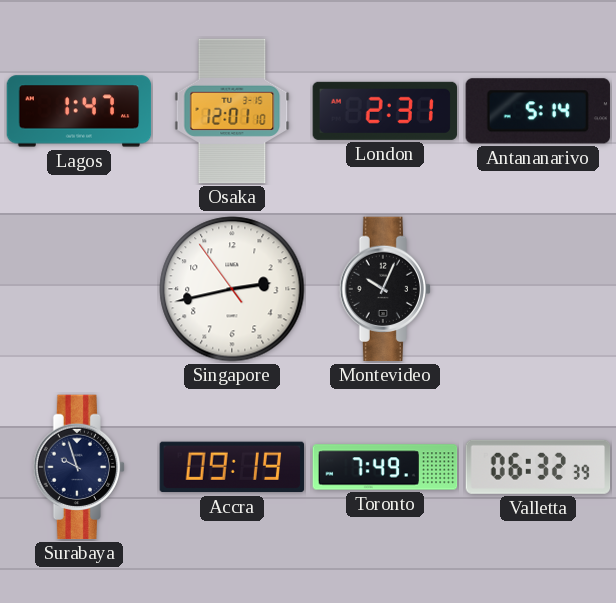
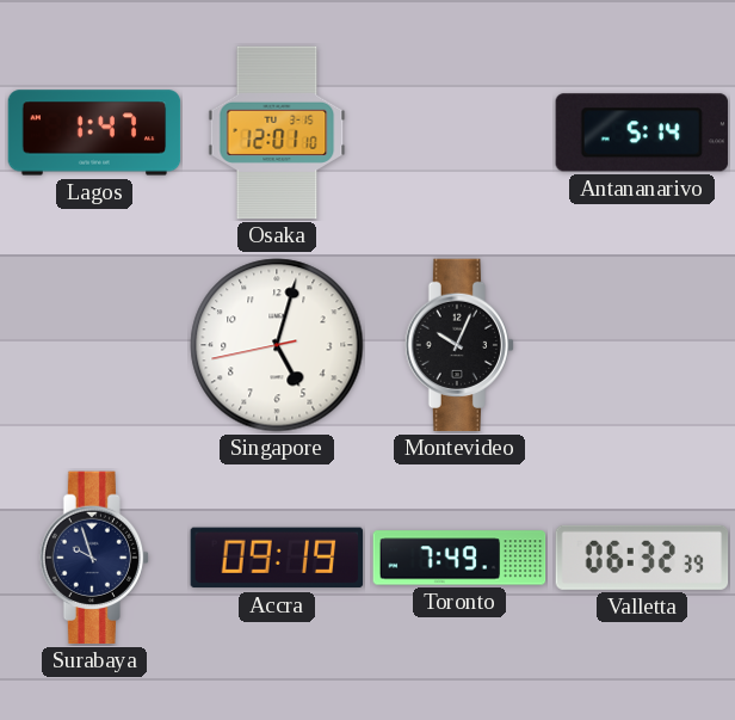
London: 2:31 -> none (384, 111)
Singapore: 2:42 -> 5:02 (277, 345)
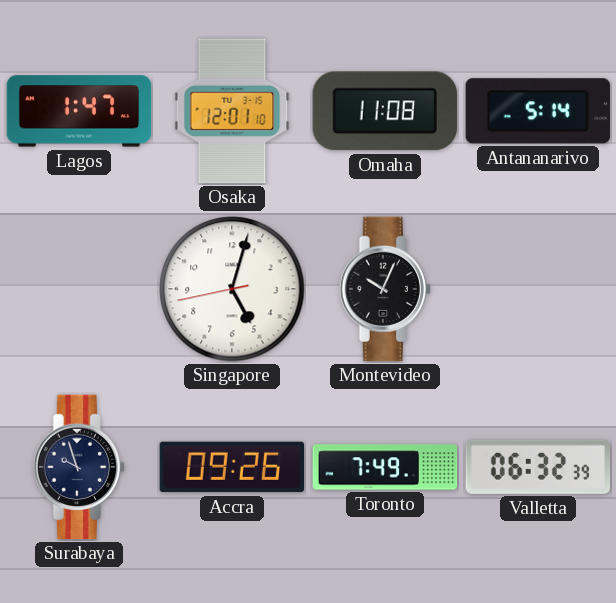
Omaha: none -> 11:08 (385, 111)
Accra: 09:19 -> 09:26 (232, 467)
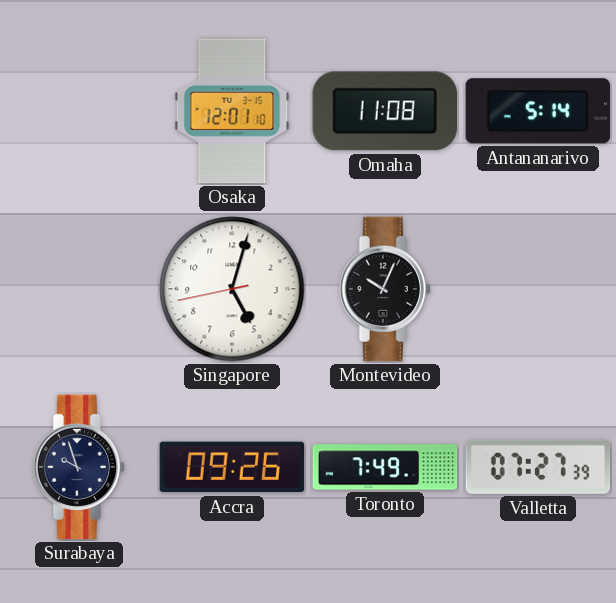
Lagos: 1:47 -> none (79, 111)
Valletta: 06:32 -> 07:27 (538, 467)
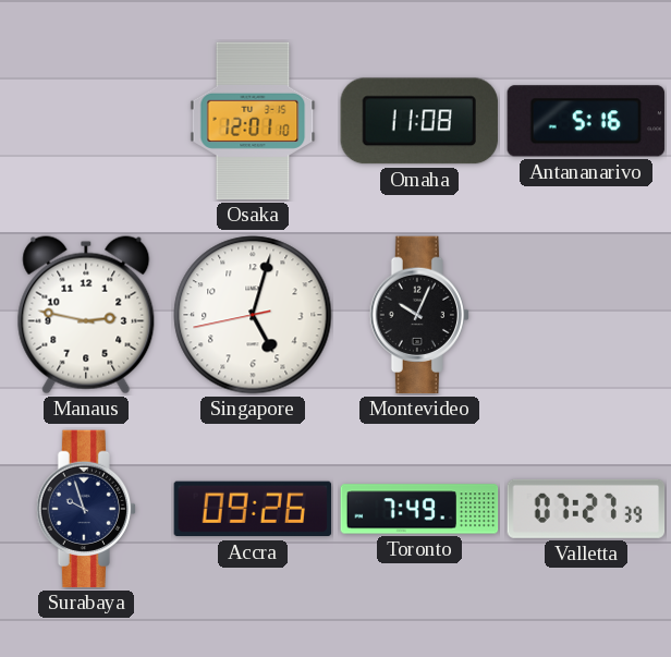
Antananarivo: 5:14 -> 5:16 (586, 121)
Manaus: none -> 2:47 (86, 315)
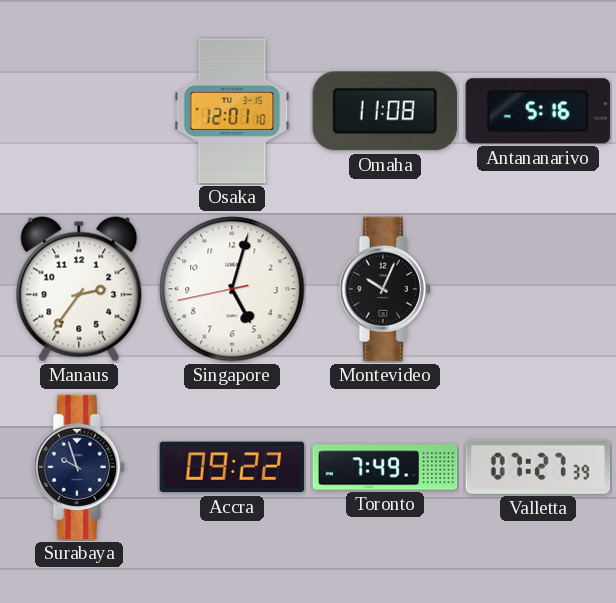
Manaus: 2:47 -> 2:36 (79, 289)
Accra: 09:26 -> 09:22 (232, 467)
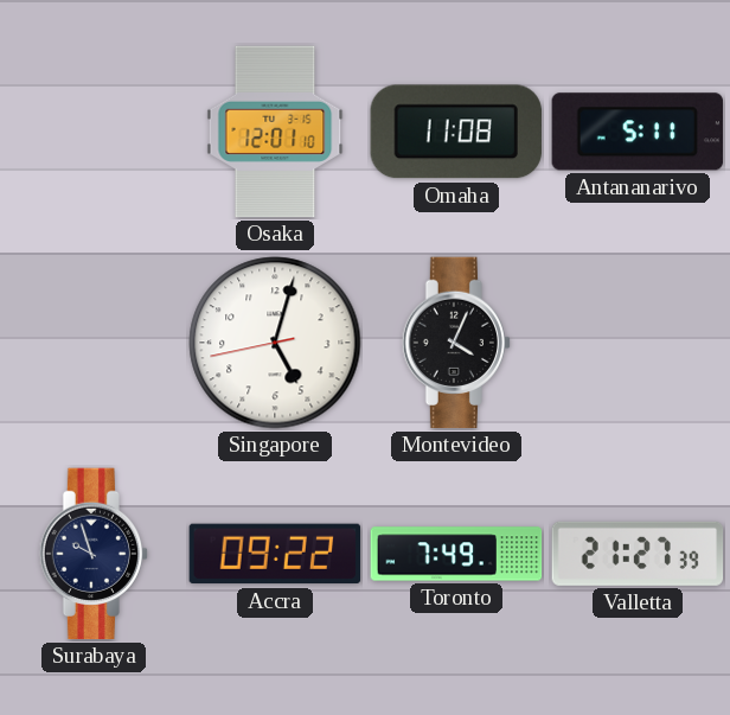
Antananarivo: 5:16 -> 5:11 (638, 132)
Manaus: 2:36 -> none (79, 289)
Montevideo: 10:04 -> 4:04 (455, 343)
Valletta: 07:27 -> 21:27 (638, 554)
